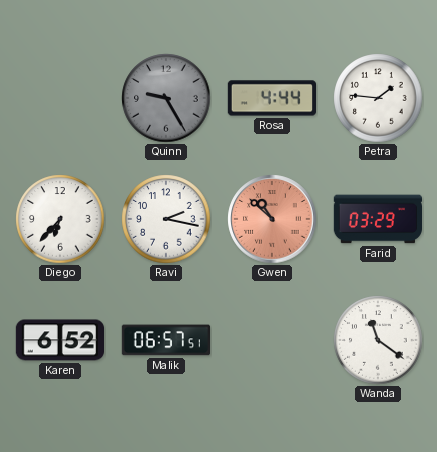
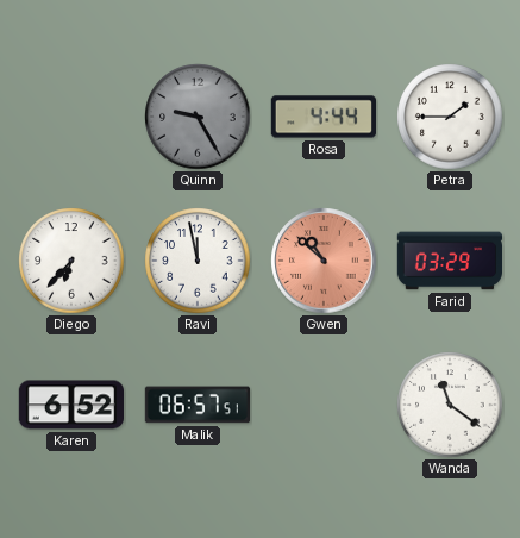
Petra: 1:46 -> 1:45 (450, 117)
Ravi: 2:17 -> 11:58 (198, 261)
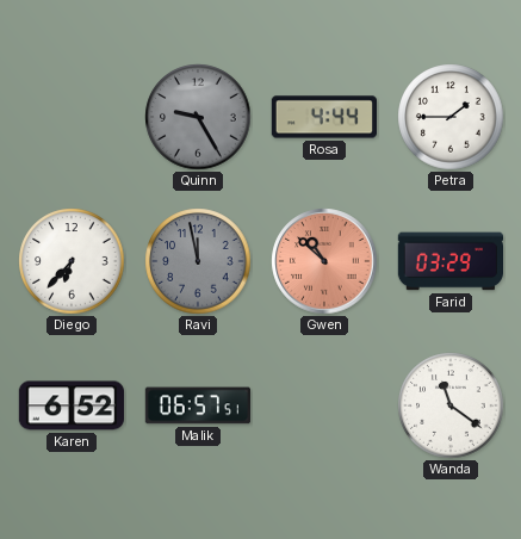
Ravi dial: white -> grey (198, 261)
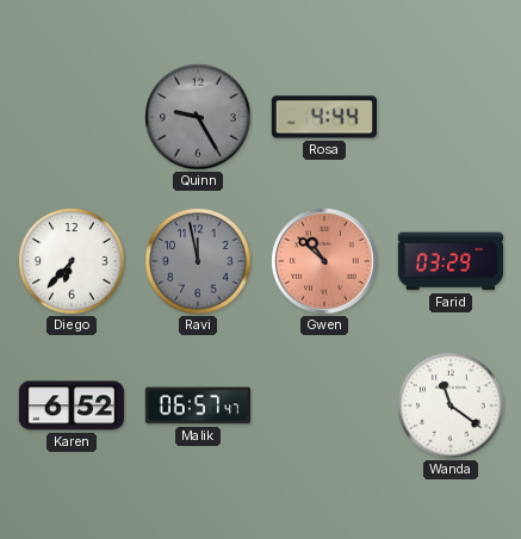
Petra: 1:45 -> none (451, 117)
Malik: 06:57:51 -> 06:57:47 (197, 405)
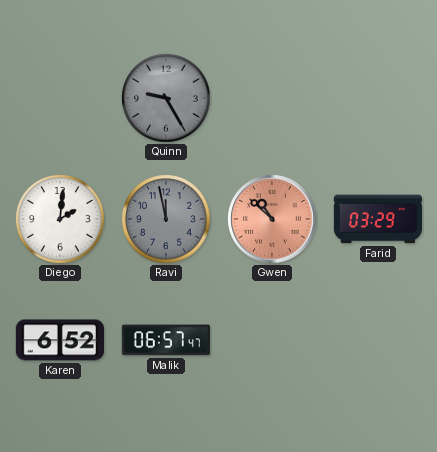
Rosa: 4:44 -> none (324, 117)
Diego: 6:37 -> 2:01 (60, 219)
Wanda: 11:21 -> none (451, 405)
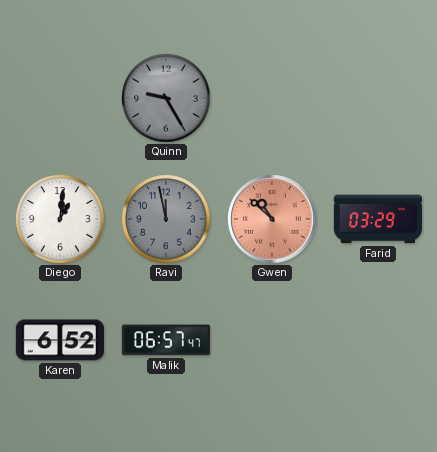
Diego: 2:01 -> 1:01 (60, 219)
